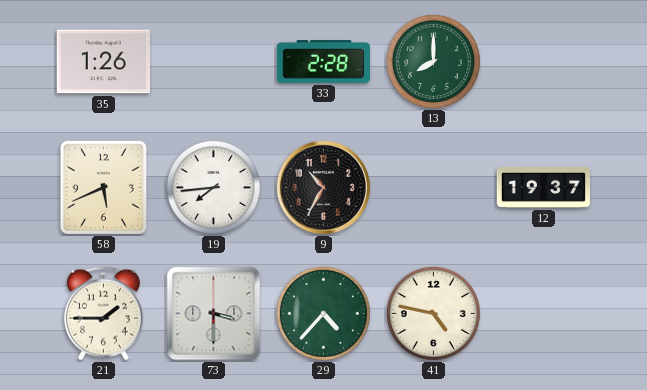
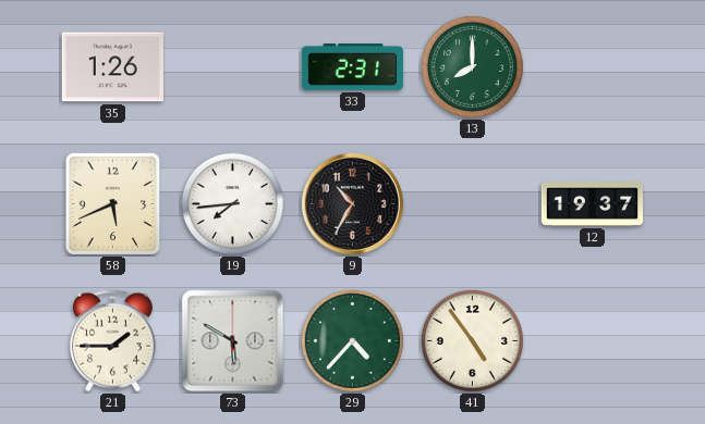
33: 2:28 -> 2:31 (352, 67)
73: 3:30 -> 5:50 (233, 341)
41: 4:47 -> 4:54 (472, 340)
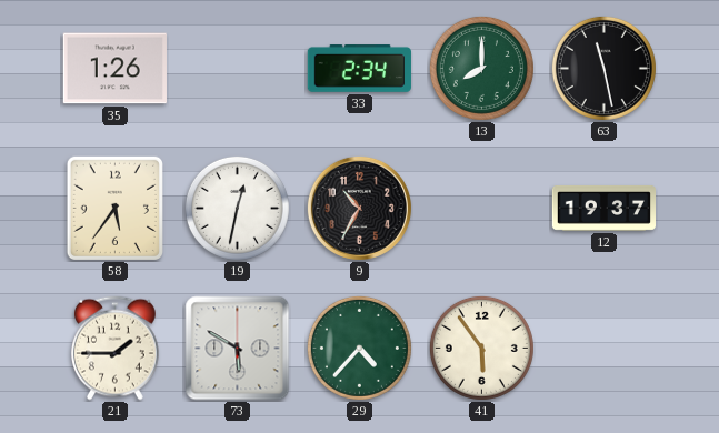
33: 2:31 -> 2:34 (359, 69)
63: none -> 11:28 (603, 68)
58: 5:41 -> 5:36 (114, 208)
19: 7:44 -> 12:32 (237, 208)
41: 4:54 -> 5:54 (481, 348)
